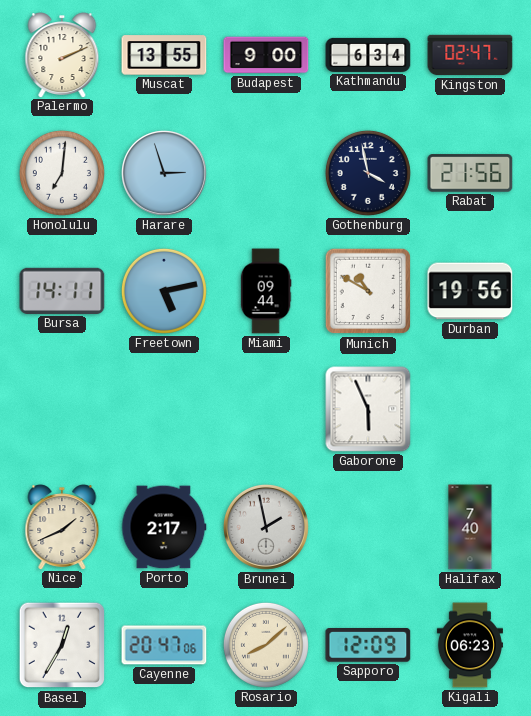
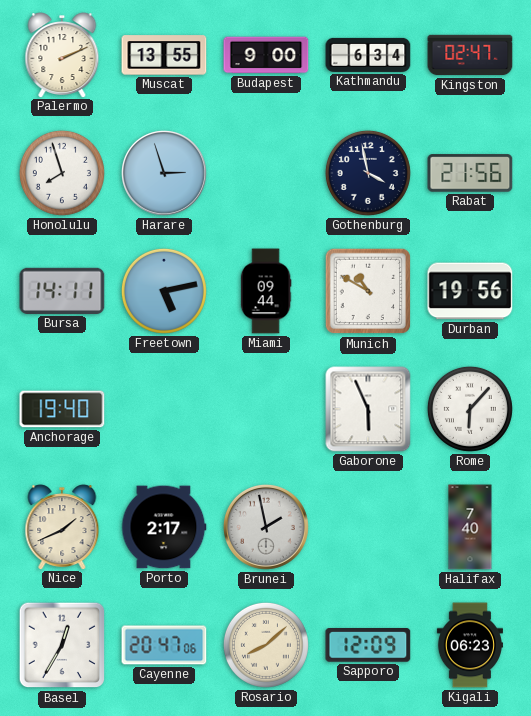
Honolulu: 7:01 -> 7:57 (62, 173)
Anchorage: none -> 19:40 (62, 409)
Rome: none -> 6:07 (470, 409)
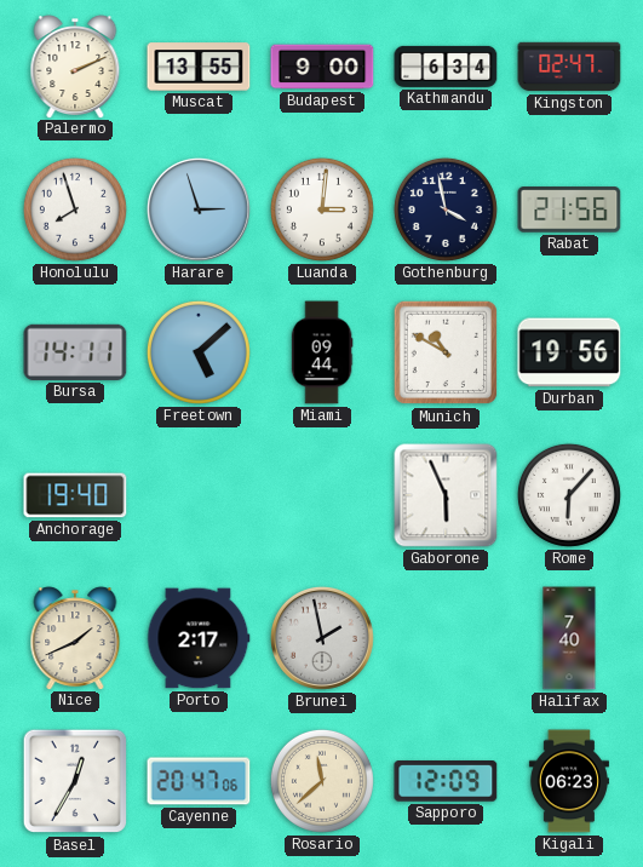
Luanda: none -> 3:01 (322, 209)
Freetown: 5:13 -> 5:08 (199, 352)
Rosario: 8:08 -> 11:38 (322, 781)
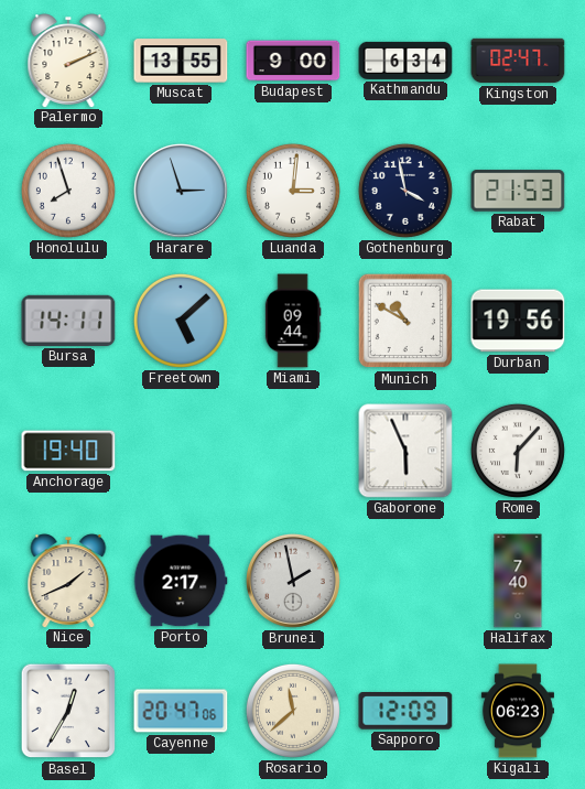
Rabat: 21:56 -> 21:53 (518, 191)
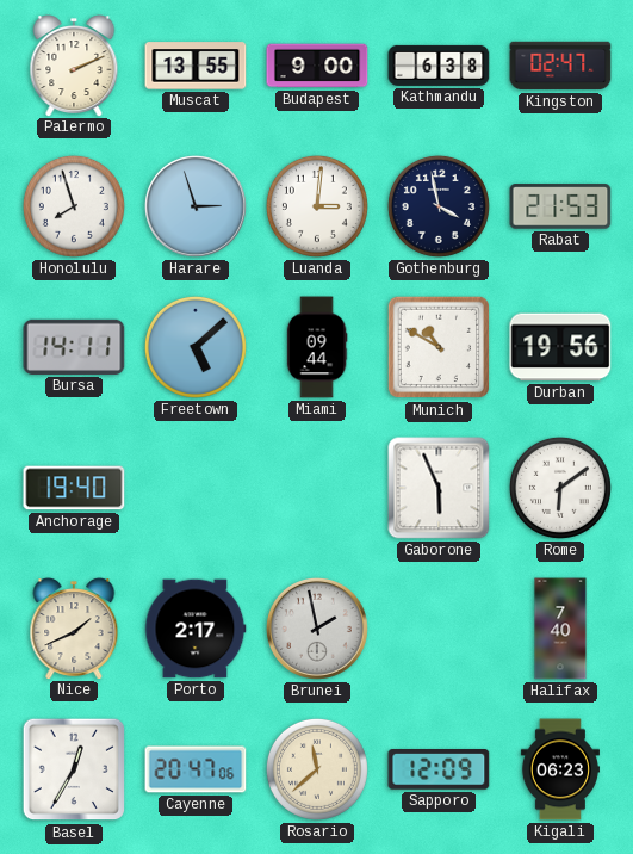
Kathmandu: 6:34 -> 6:38 (439, 66)
Rome: 6:07 -> 6:09 (560, 488)
